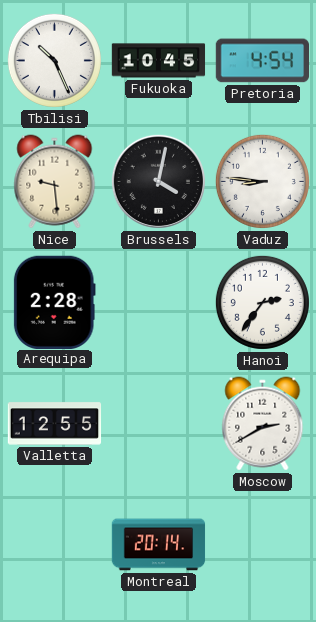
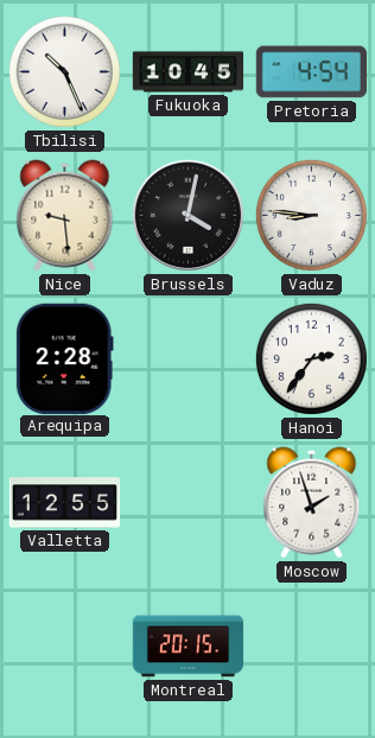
Moscow: 2:40 -> 1:57 (312, 503)
Montreal: 20:14 -> 20:15 (189, 647)
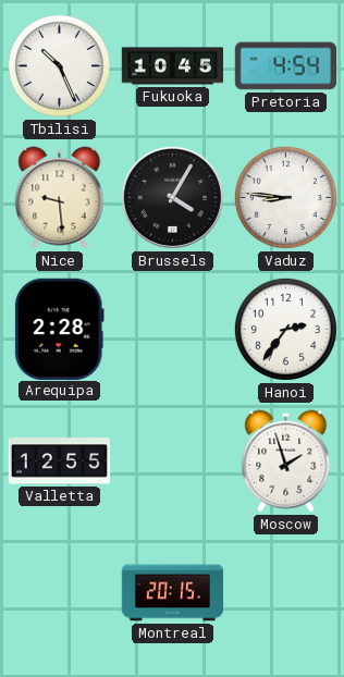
Brussels: 4:02 -> 4:05 (172, 197)
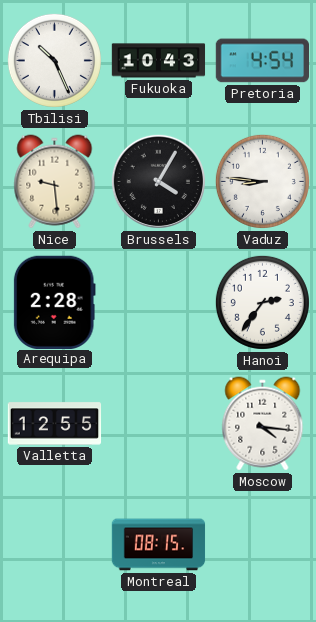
Fukuoka: 10:45 -> 10:43 (159, 61)
Moscow: 1:57 -> 4:16 (263, 424)
Montreal: 20:15 -> 08:15 (159, 545)
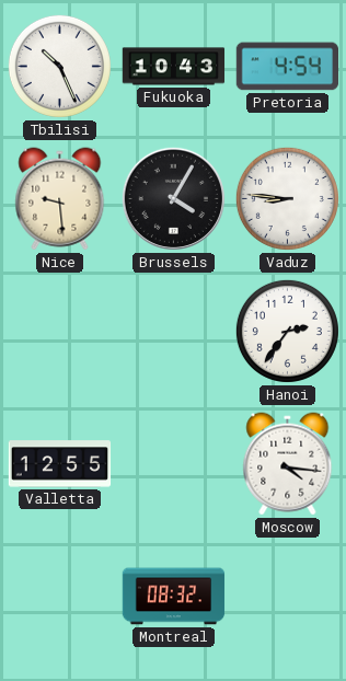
Arequipa: 2:28 -> none (54, 302)
Montreal: 08:15 -> 08:32 (174, 597)
